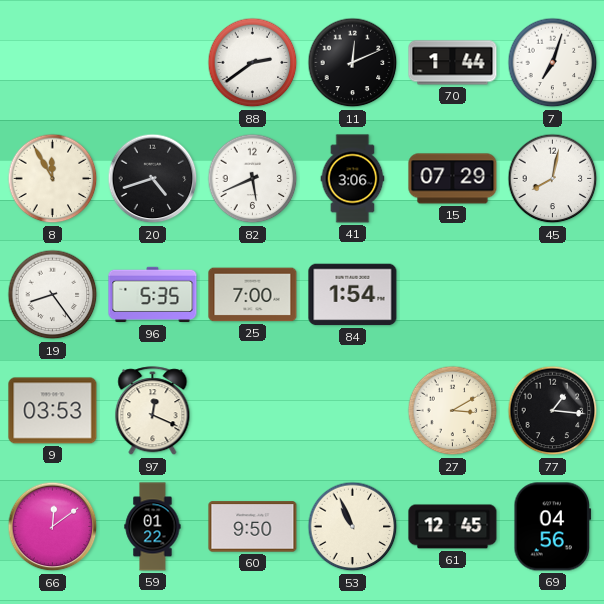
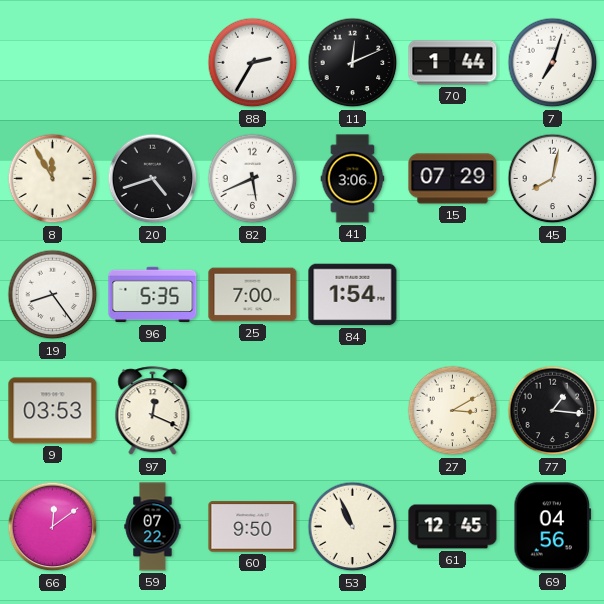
88: 2:39 -> 2:35 (253, 63)
59: 01:22 -> 07:22 (153, 527)
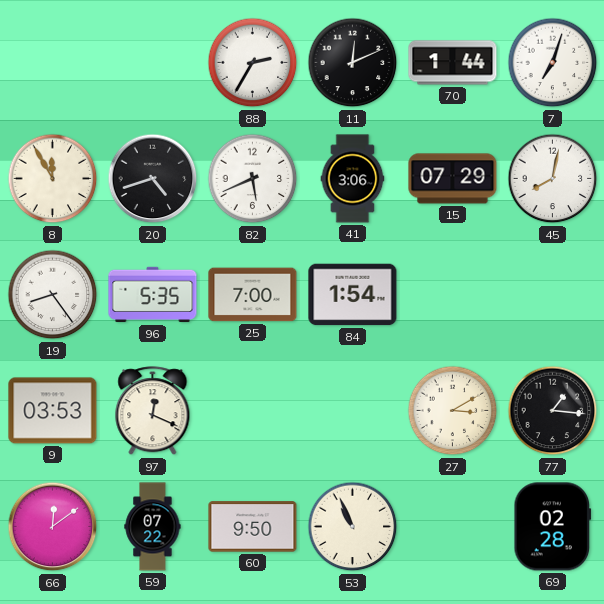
61: 12:45 -> none (453, 527)
69: 04:56 -> 02:28 (553, 527)
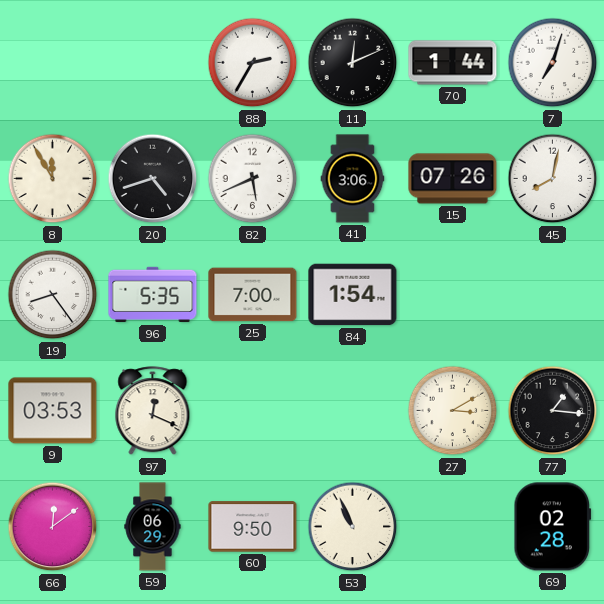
15: 07:29 -> 07:26 (453, 179)
59: 07:22 -> 06:29 (153, 527)
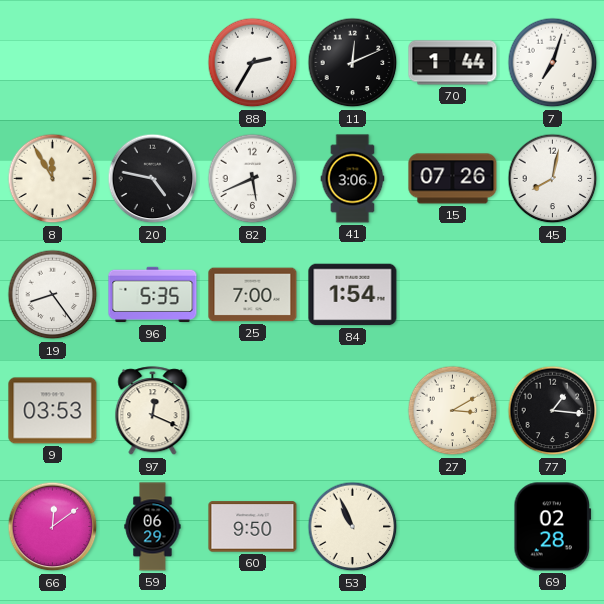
20: 4:42 -> 4:47 (153, 179)
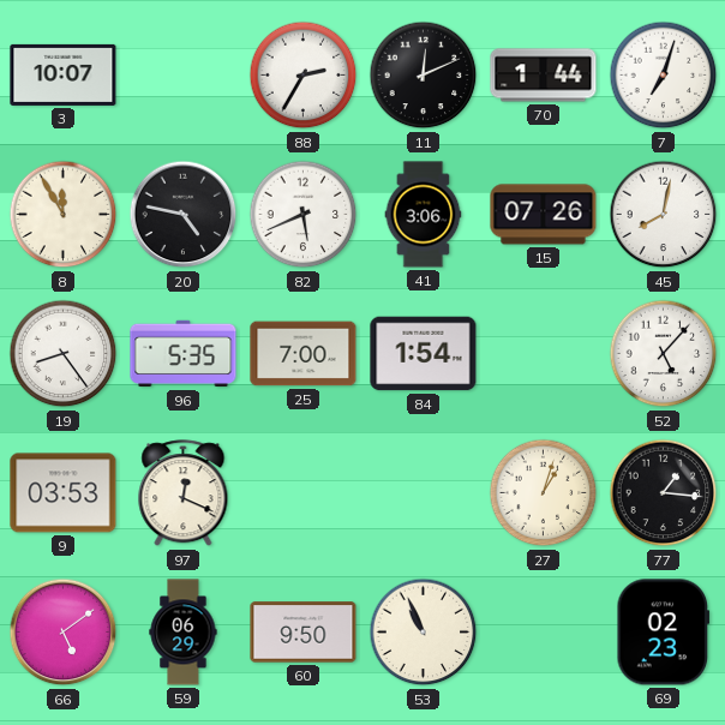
3: none -> 10:07 (64, 74)
52: none -> 5:07 (664, 354)
27: 3:10 -> 1:03 (544, 493)
66: 12:09 -> 5:09 (64, 633)
69: 02:28 -> 02:23 (664, 633)
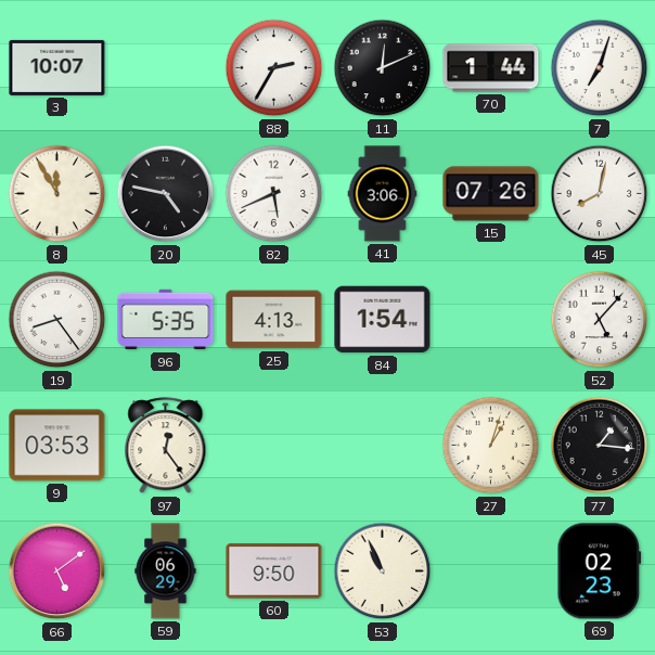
25: 7:00 -> 4:13 (274, 320)
97: 12:19 -> 12:24 (166, 446)
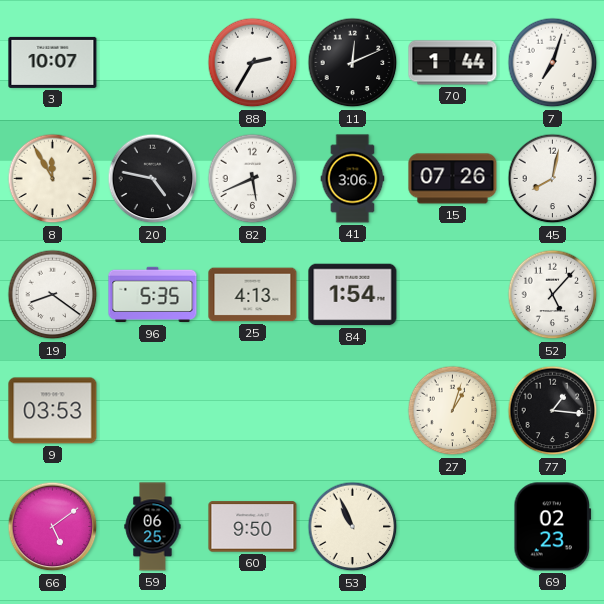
19: 8:24 -> 8:21 (53, 295)
97: 12:24 -> none (166, 446)
59: 06:29 -> 06:25 (153, 527)
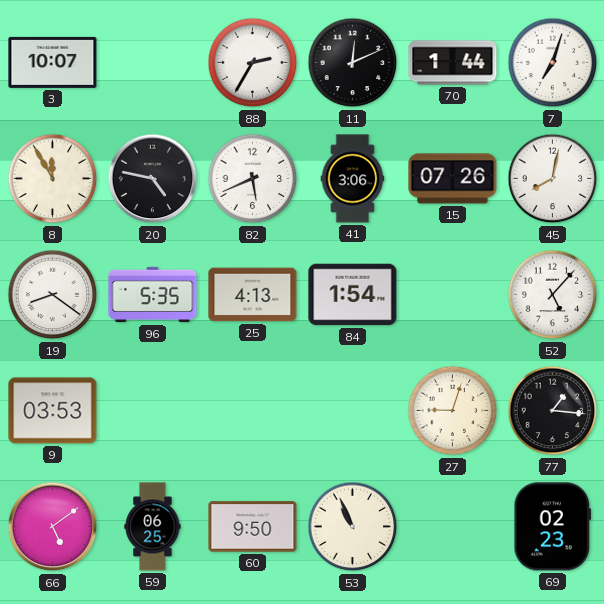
27: 1:03 -> 9:03 (453, 411)
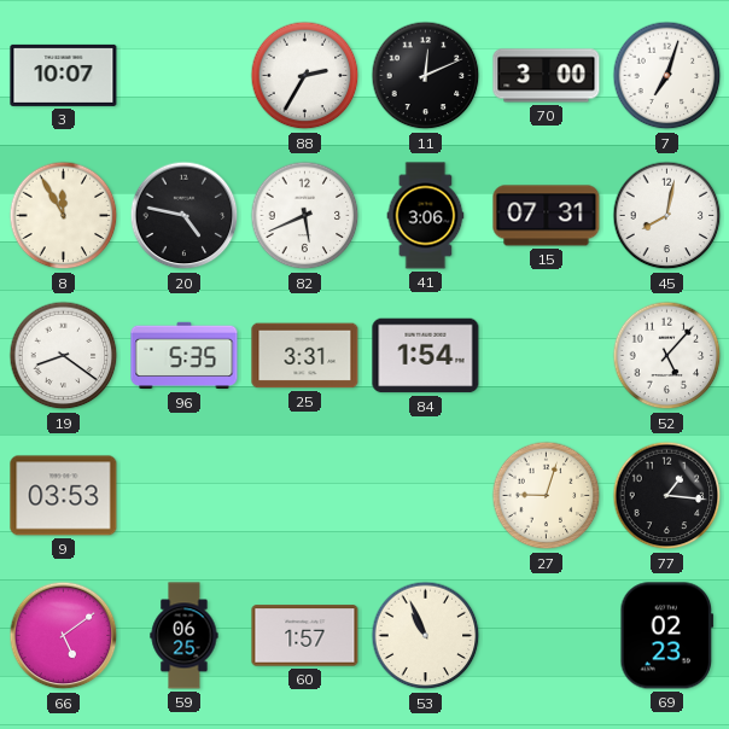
70: 1:44 -> 3:00 (547, 76)
15: 07:26 -> 07:31 (547, 216)
25: 4:13 -> 3:31 (305, 356)
60: 9:50 -> 1:57 (305, 636)
